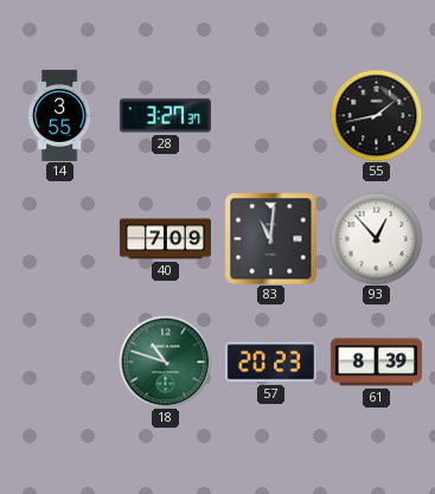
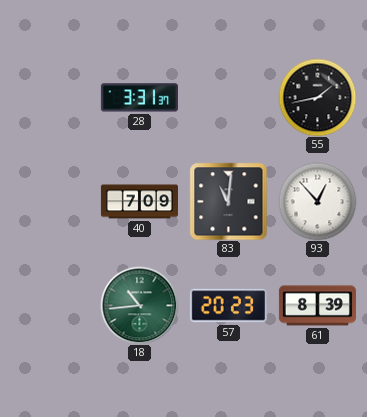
14: 3:55 -> none (59, 115)
28: 3:27 -> 3:31 (139, 98)
18: 10:48 -> 10:44 (139, 305)
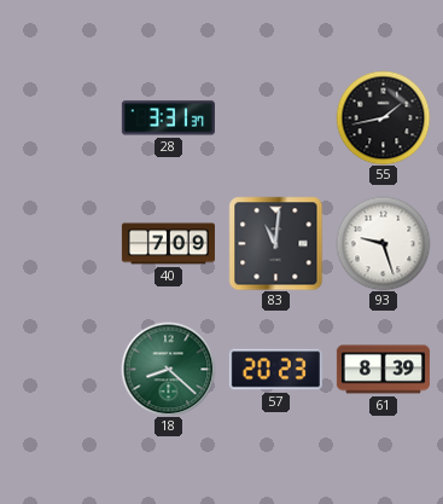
93: 12:53 -> 9:27 (383, 243)
18: 10:44 -> 8:22 (168, 369)
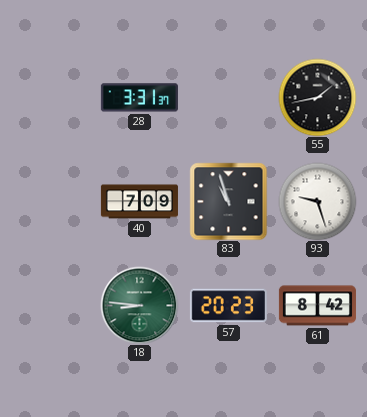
83: 11:01 -> 10:57 (228, 201)
18: 8:22 -> 8:46 (139, 305)
61: 8:39 -> 8:42 (317, 306)
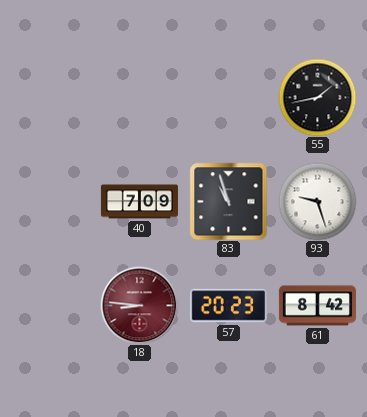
28: 3:31 -> none (139, 98)
18 dial: green -> burgundy (139, 305)
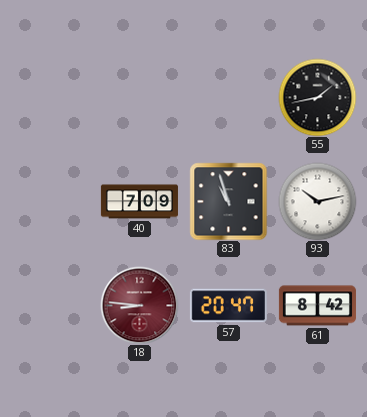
93: 9:27 -> 10:13 (317, 201)
57: 20:23 -> 20:47 (228, 306)
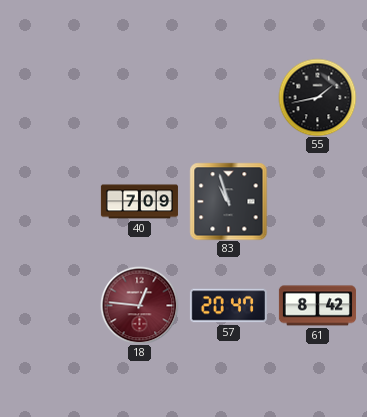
93: 10:13 -> none (317, 201)
18: 8:46 -> 12:46 (139, 305)
